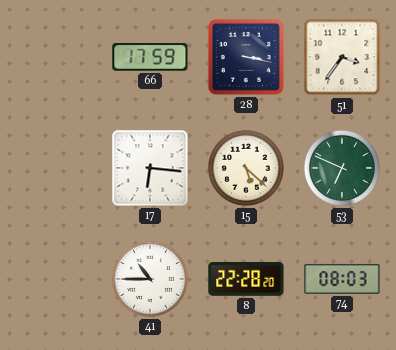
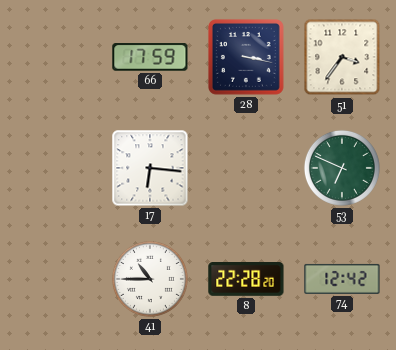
15: 5:22 -> none (246, 168)
74: 08:03 -> 12:42 (342, 279)
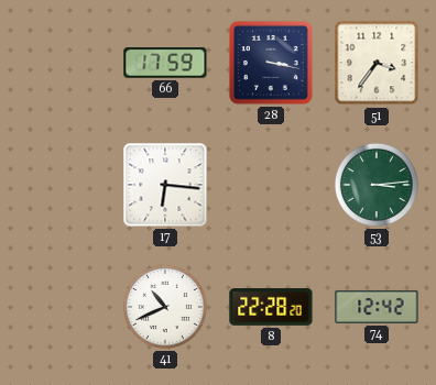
53: 6:49 -> 3:14 (377, 185)
41: 10:45 -> 10:41 (165, 307)
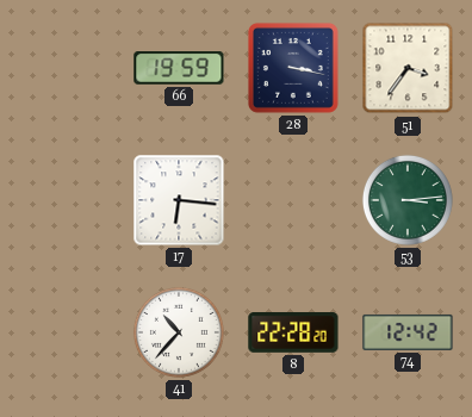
66: 17:59 -> 19:59 (179, 68)
41: 10:41 -> 10:37 (179, 332)
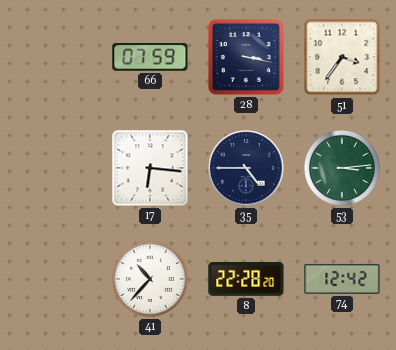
66: 19:59 -> 07:59 (150, 57)
35: none -> 4:45 (246, 168)
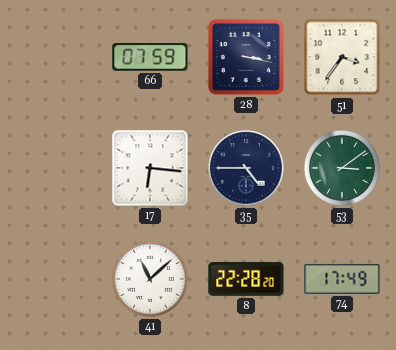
53: 3:14 -> 3:09 (342, 168)
41: 10:37 -> 11:08 (150, 279)
74: 12:42 -> 17:49 (342, 279)
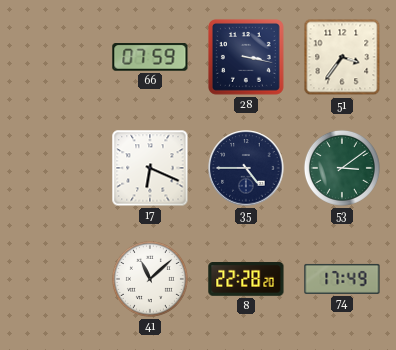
17: 6:16 -> 6:19 (150, 168)
